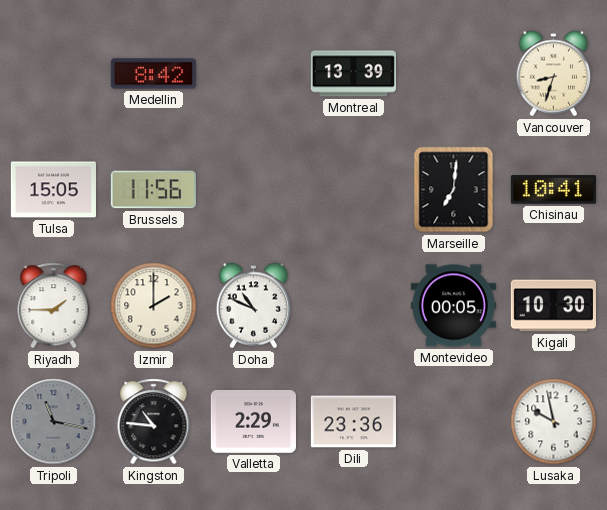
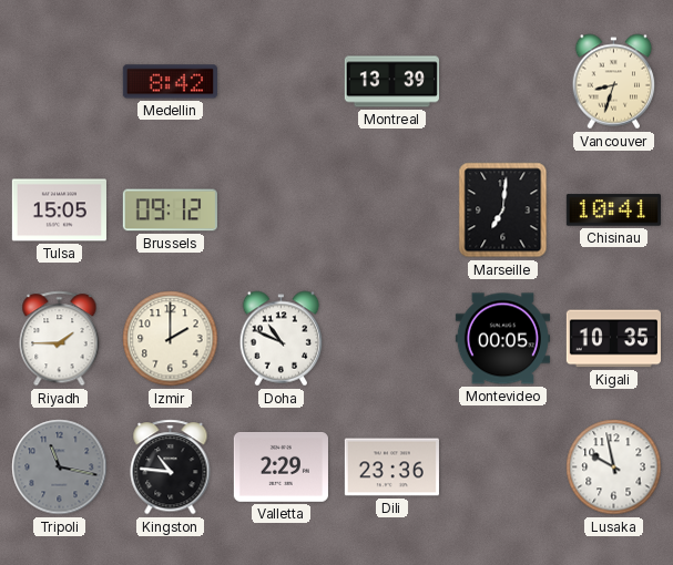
Brussels: 11:56 -> 09:12 (170, 210)
Kigali: 10:30 -> 10:35 (613, 339)
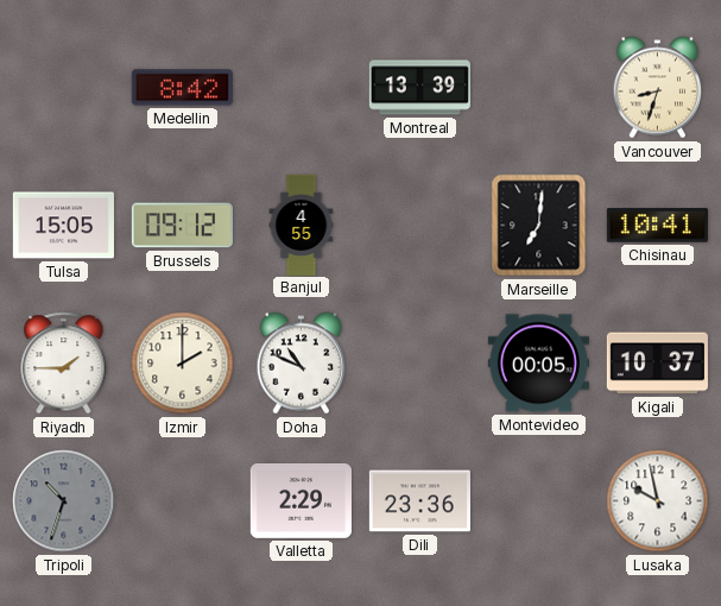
Banjul: none -> 4:55 (302, 225)
Kigali: 10:35 -> 10:37 (657, 364)
Tripoli: 11:17 -> 10:33 (64, 501)
Kingston: 10:46 -> none (171, 468)
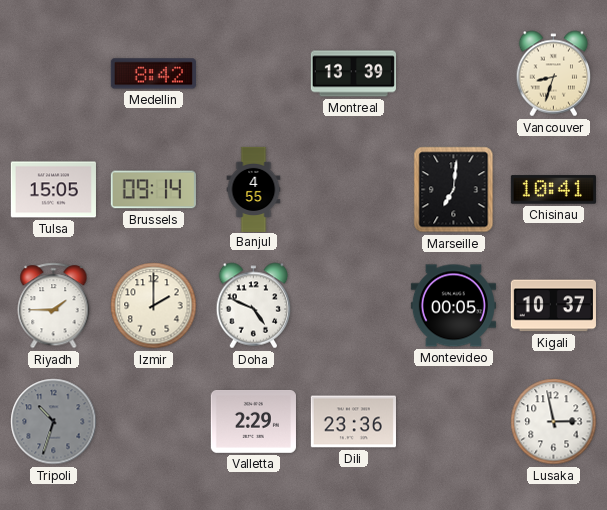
Brussels: 09:12 -> 09:14 (153, 190)
Doha: 10:49 -> 4:49 (254, 306)
Lusaka: 9:58 -> 2:58 (554, 422)
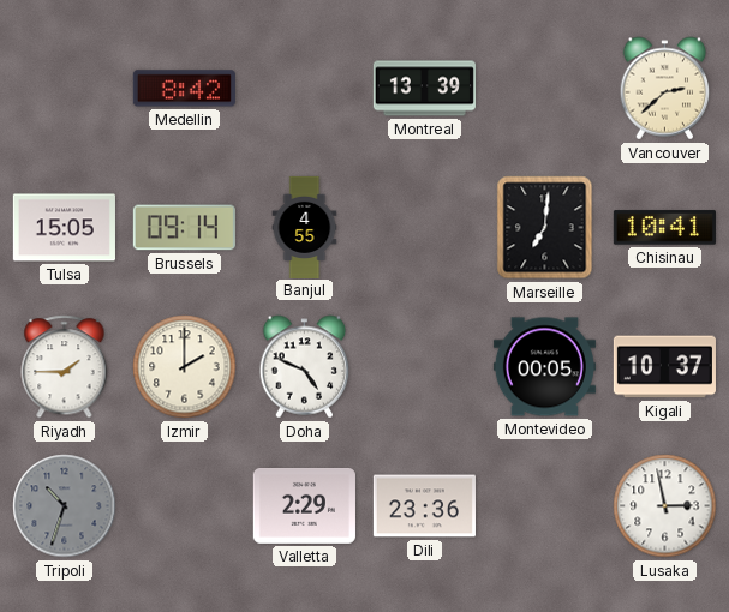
Vancouver: 8:33 -> 2:38 (665, 89)
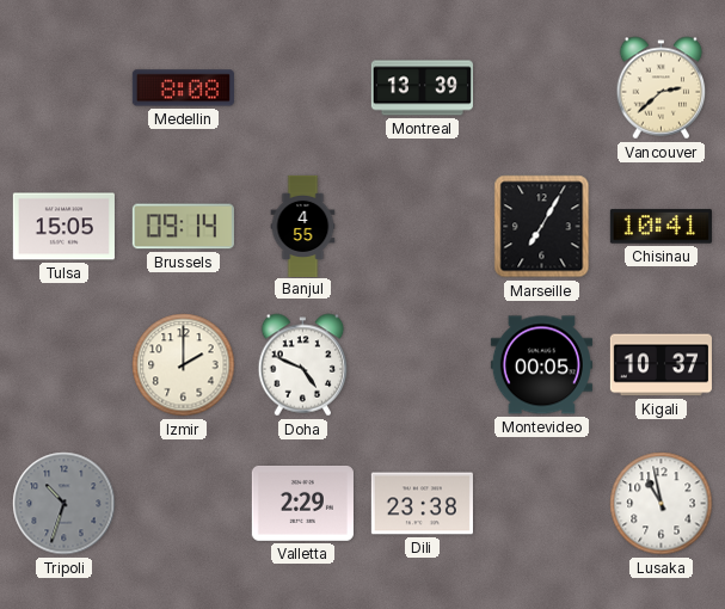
Medellin: 8:42 -> 8:08 (183, 88)
Marseille: 7:01 -> 7:05 (542, 227)
Riyadh: 1:45 -> none (65, 367)
Dili: 23:36 -> 23:38 (422, 504)
Lusaka: 2:58 -> 10:58 (662, 504)
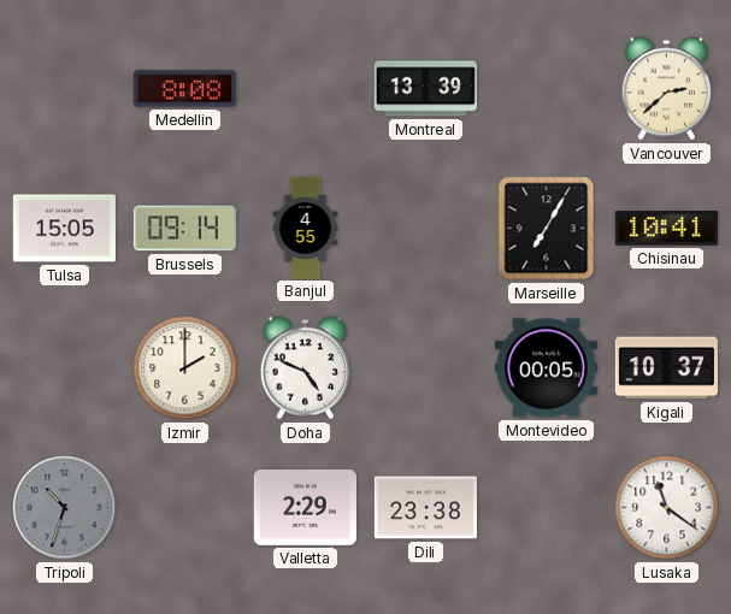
Lusaka: 10:58 -> 11:21 (667, 508)
